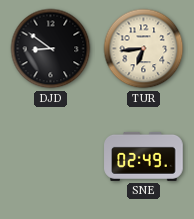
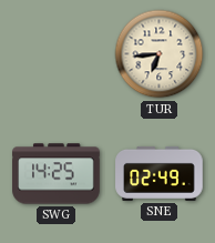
DJD: 8:51 -> none (51, 49)
SWG: none -> 14:25 (57, 174)
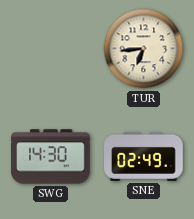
SWG: 14:25 -> 14:30 (51, 157)
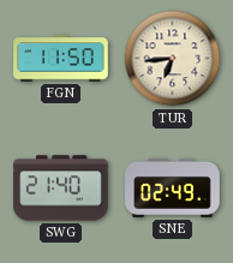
FGN: none -> 11:50 (61, 59)
SWG: 14:30 -> 21:40 (61, 189)
